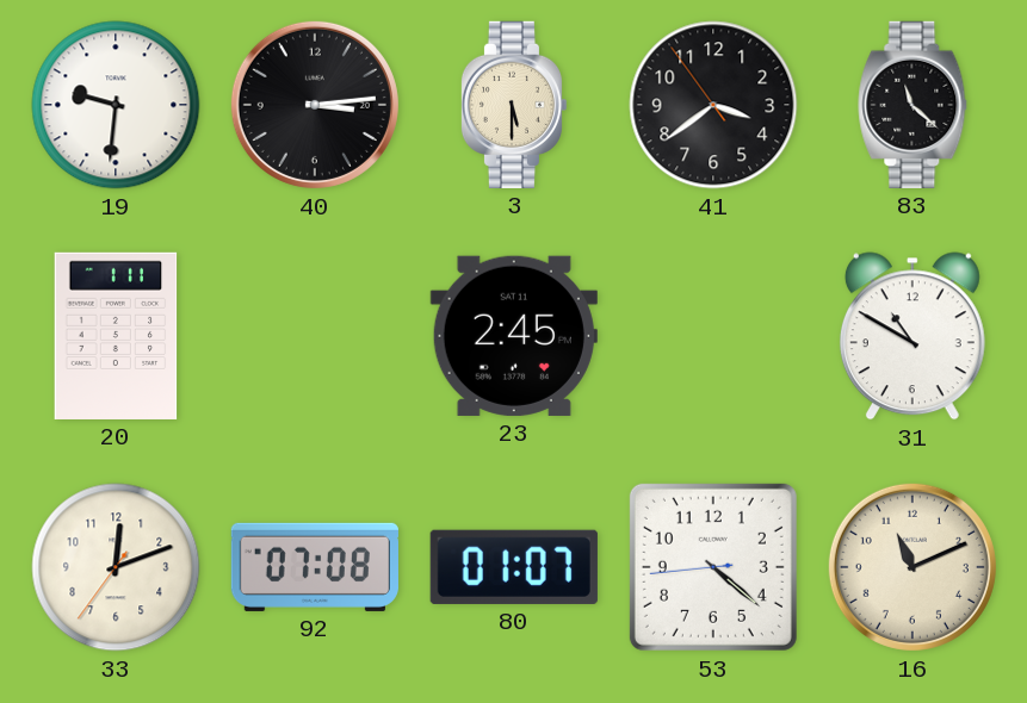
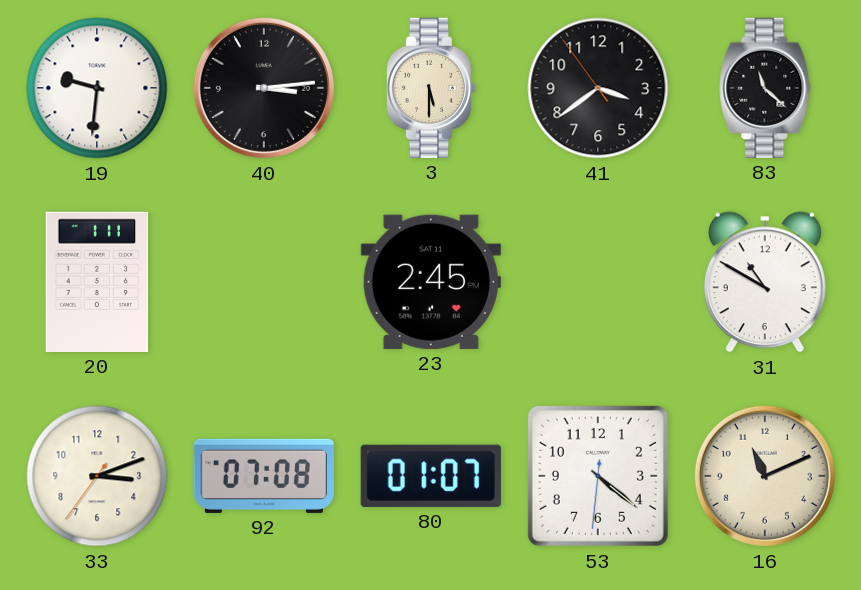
33: 12:11 -> 3:11 (97, 476)
53: 4:21:44 -> 4:21:31 (598, 476)
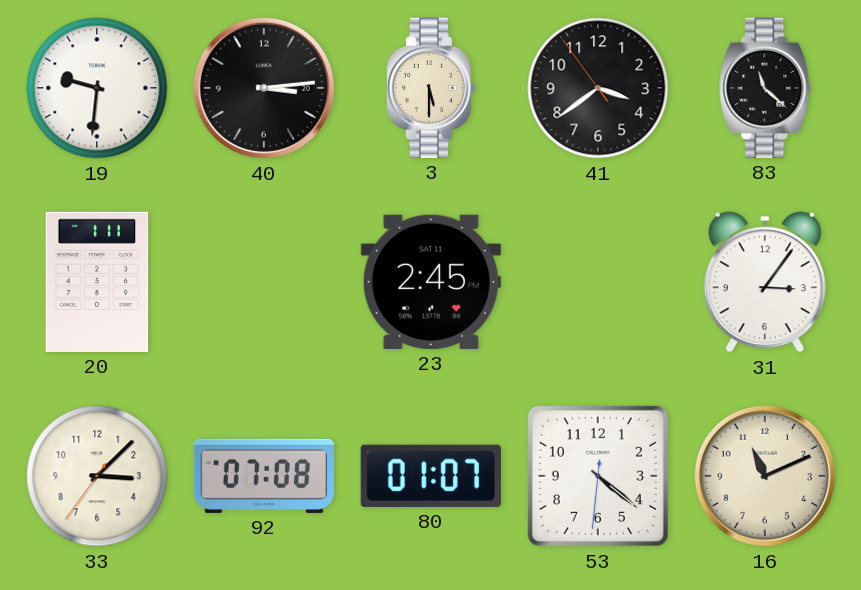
31: 10:50 -> 3:06 (765, 282)
33: 3:11 -> 3:07 (97, 476)
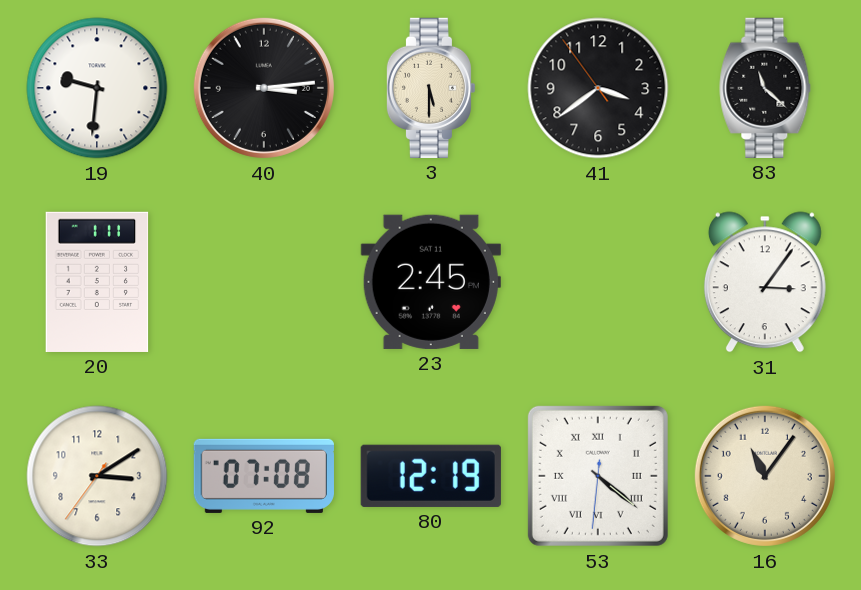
33: 3:07 -> 3:09 (97, 476)
80: 01:07 -> 12:19 (431, 476)
53 numerals: Arabic -> Roman (598, 476)
16: 11:11 -> 11:06 (765, 476)
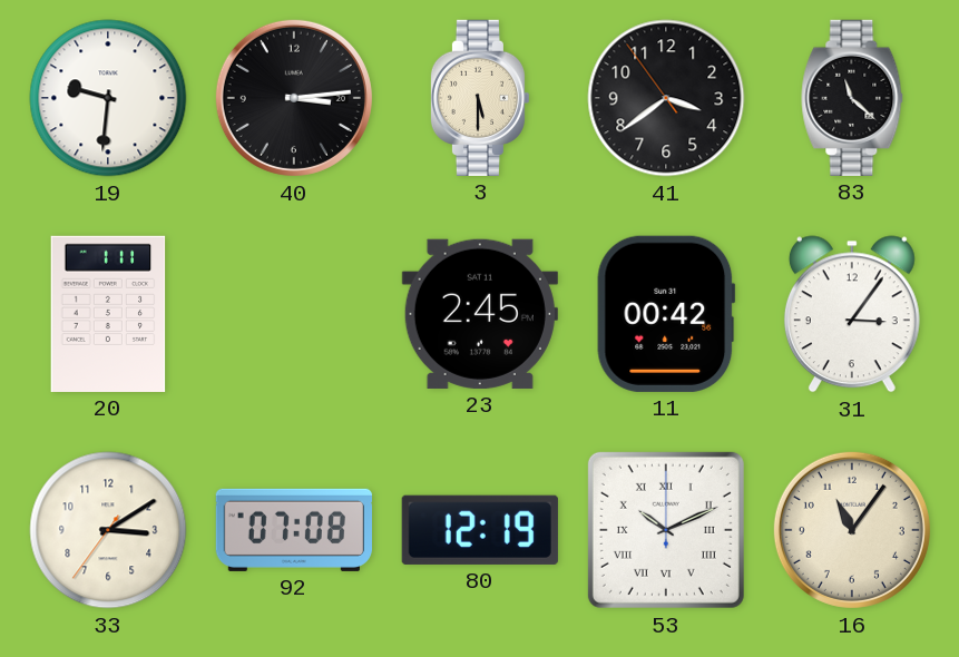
11: none -> 00:42 (666, 314)
53: 4:21 -> 10:11 (666, 530)
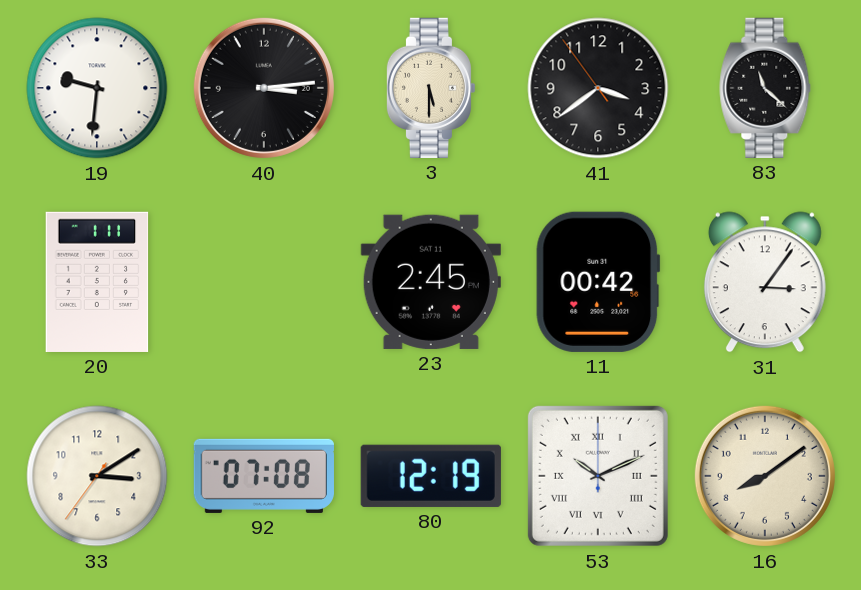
16: 11:06 -> 8:09 (765, 476)
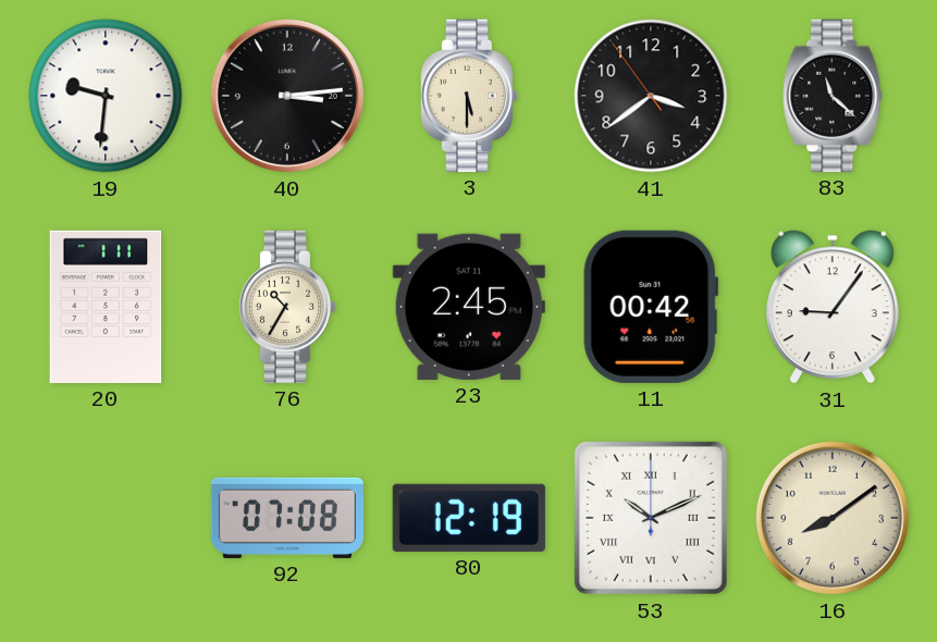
76: none -> 10:35 (287, 307)
31: 3:06 -> 9:06 (833, 307)
33: 3:09 -> none (97, 476)
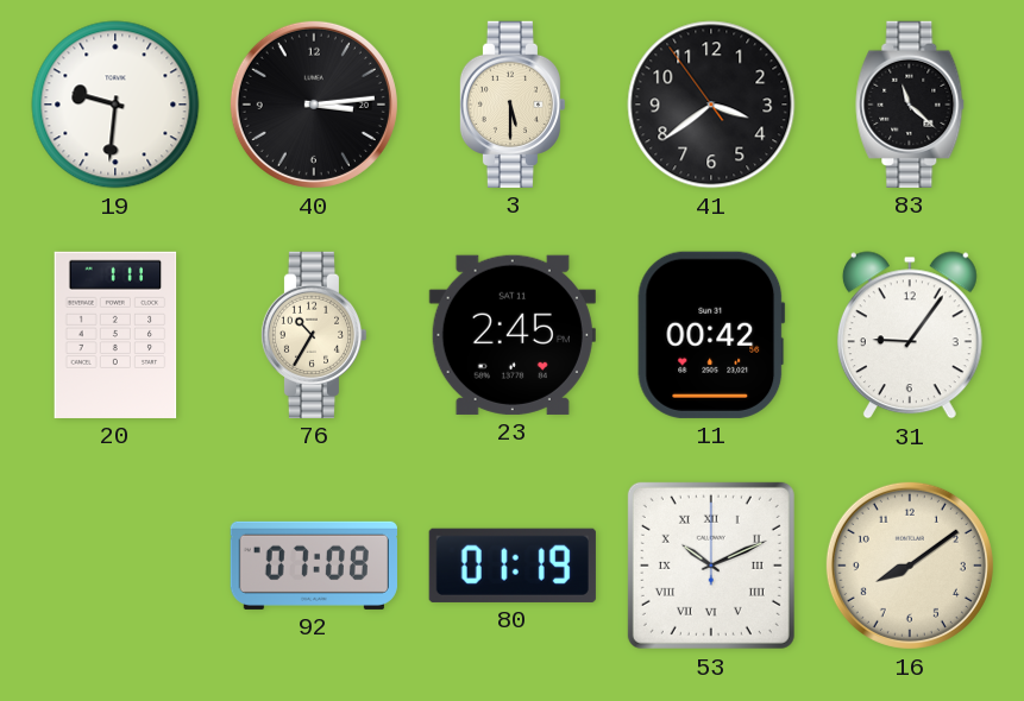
80: 12:19 -> 01:19 (513, 566)
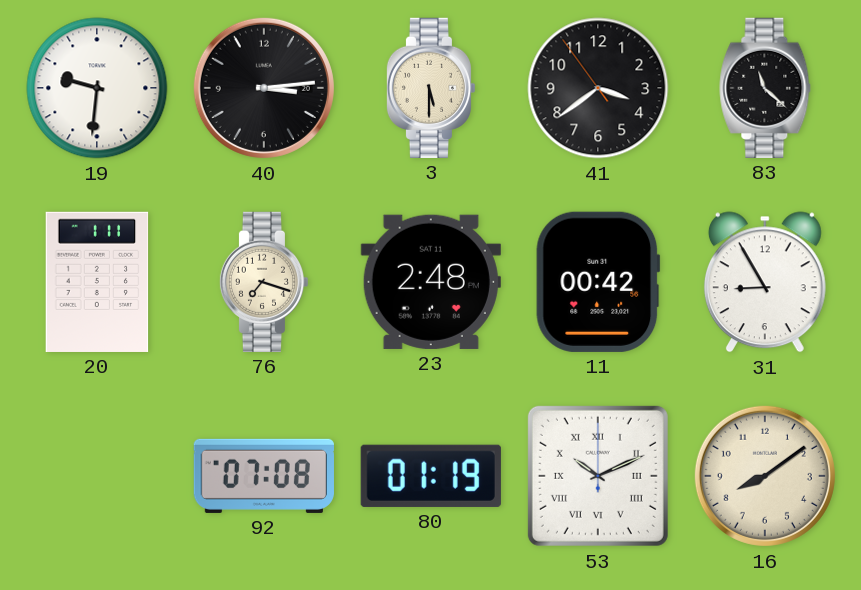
76: 10:35 -> 7:18 (264, 282)
23: 2:45 -> 2:48 (431, 282)
31: 9:06 -> 8:55 (765, 282)
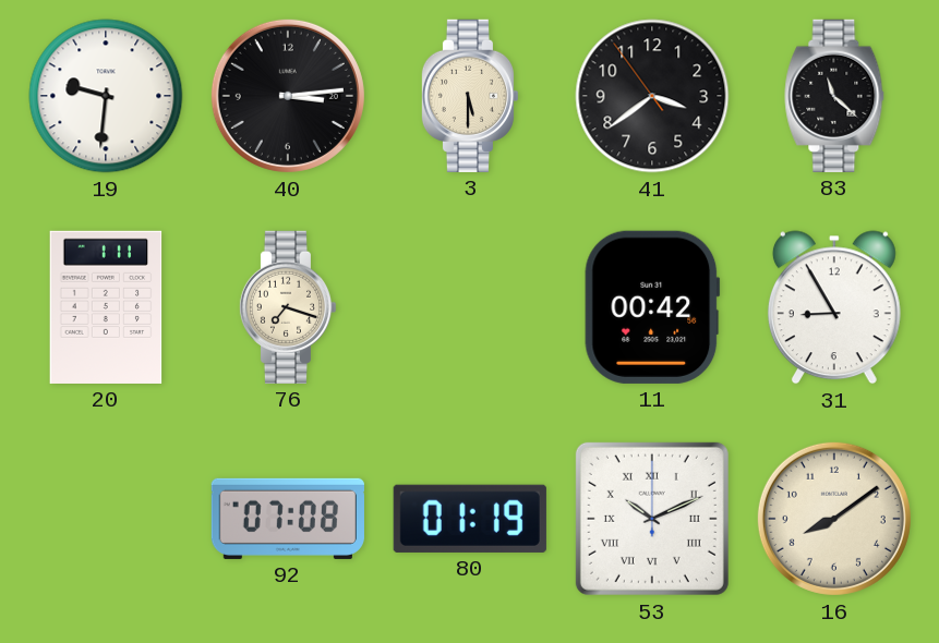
23: 2:48 -> none (431, 282)
